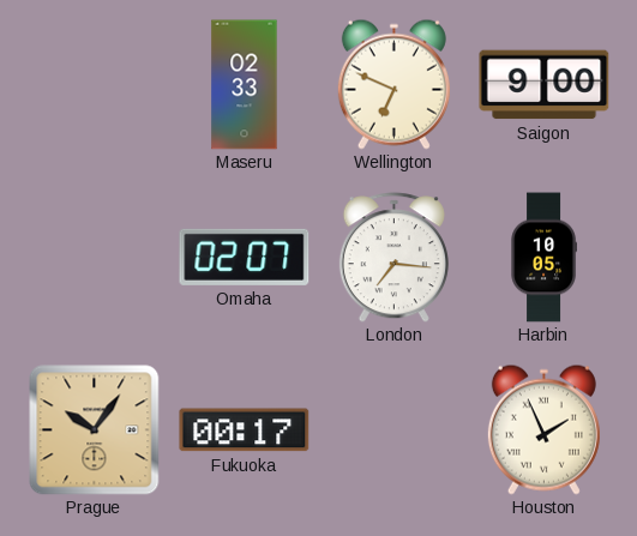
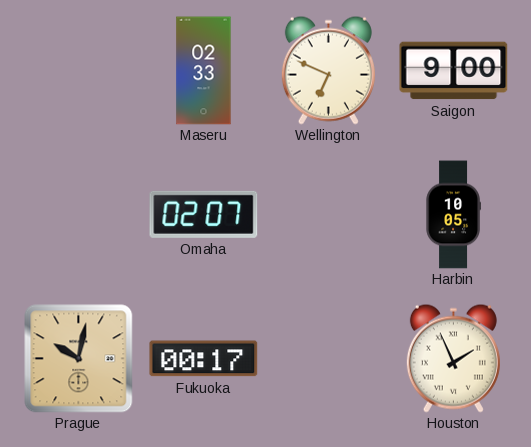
London: 7:16 -> none (393, 258)
Prague: 10:06 -> 10:02 (79, 359)
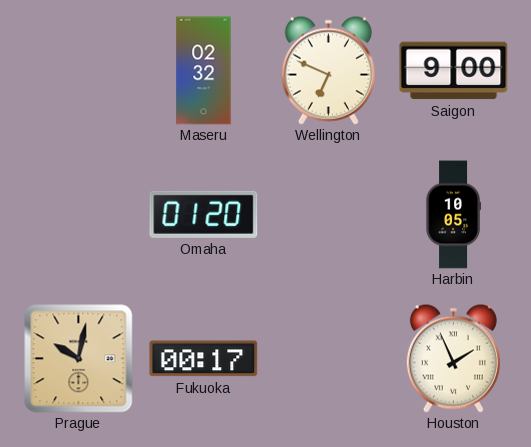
Maseru: 02:33 -> 02:32 (204, 71)
Omaha: 02:07 -> 01:20 (204, 214)
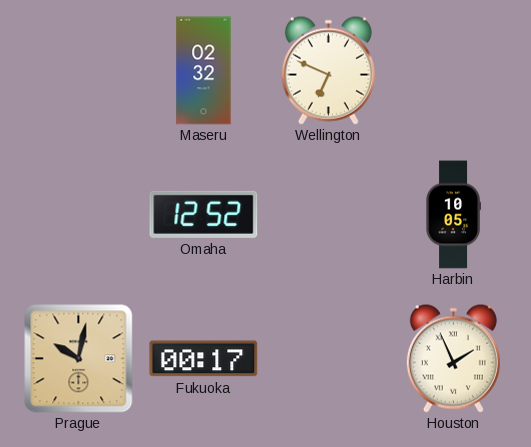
Saigon: 9:00 -> none (454, 71)
Omaha: 01:20 -> 12:52 (204, 214)
